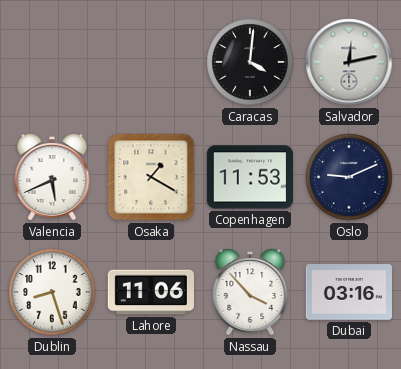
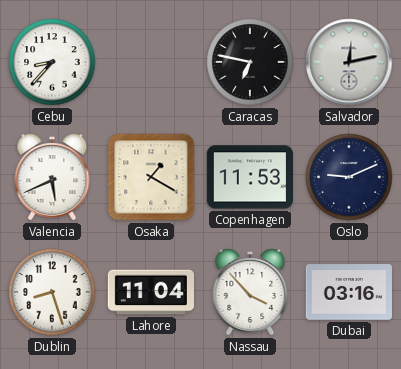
Cebu: none -> 8:37 (52, 62)
Caracas: 4:01 -> 6:47 (250, 62)
Lahore: 11:06 -> 11:04 (150, 292)
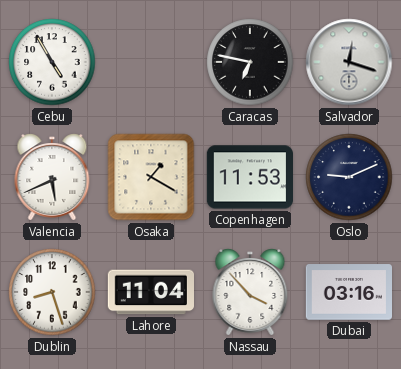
Cebu: 8:37 -> 4:55 (52, 62)
Salvador: 12:13 -> 12:18 (349, 62)
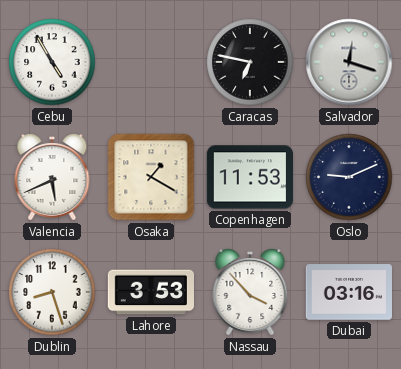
Lahore: 11:04 -> 3:53 (150, 292)
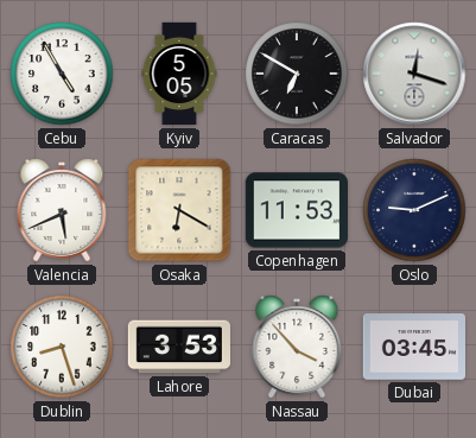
Kyiv: none -> 5:05 (179, 74)
Caracas: 6:47 -> 6:50 (297, 74)
Osaka: 1:20 -> 6:20 (179, 210)
Dubai: 03:16 -> 03:45 (413, 347)
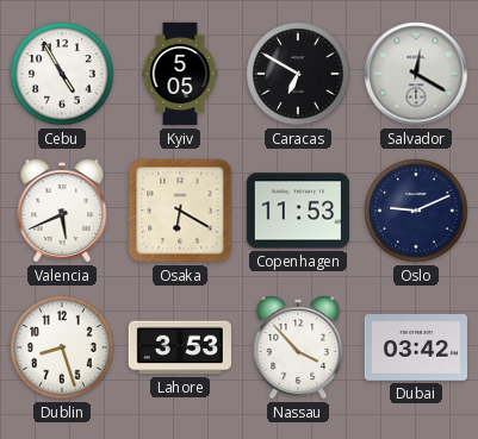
Salvador: 12:18 -> 12:20 (416, 74)
Dubai: 03:45 -> 03:42 (415, 347)
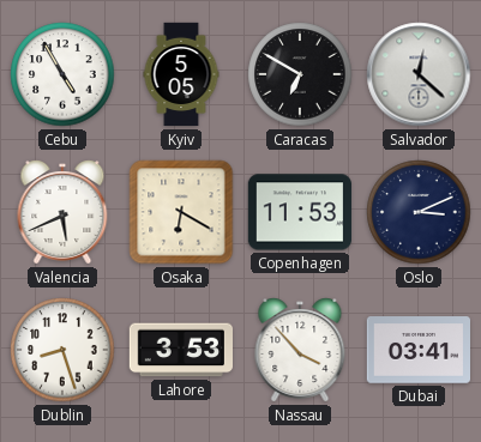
Salvador: 12:20 -> 12:22 (419, 74)
Oslo: 9:11 -> 3:11 (419, 212)
Dubai: 03:42 -> 03:41 (417, 350)
